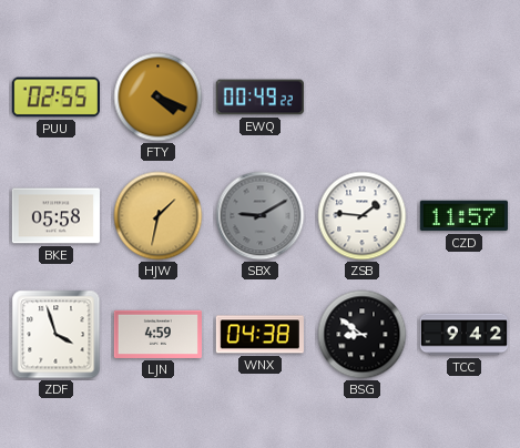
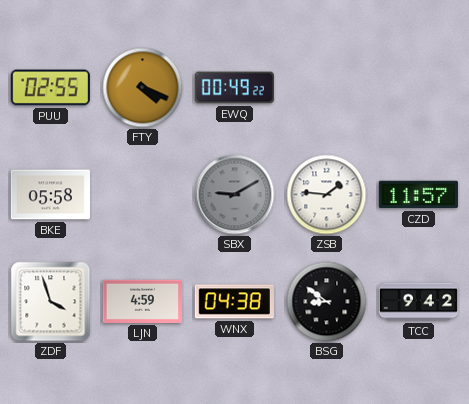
HJW: 1:32 -> none (159, 216)
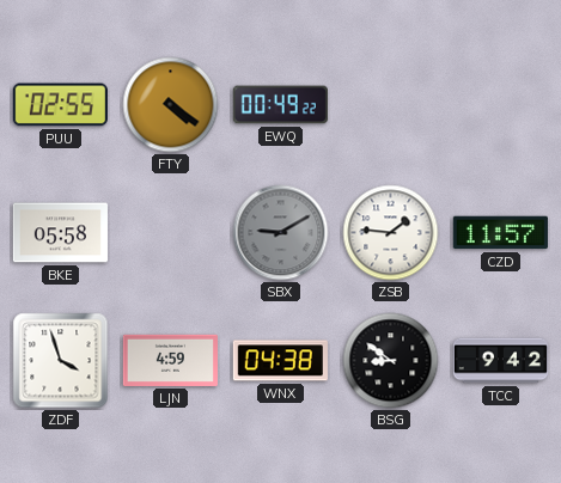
FTY: 4:19 -> 4:21 (171, 105)
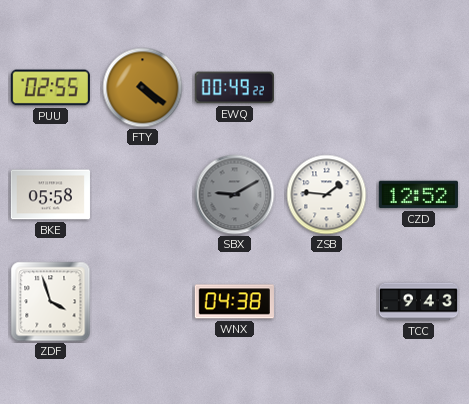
CZD: 11:57 -> 12:52 (418, 195)
LJN: 4:59 -> none (170, 360)
BSG: 8:51 -> none (391, 361)
TCC: 9:42 -> 9:43 (418, 302)
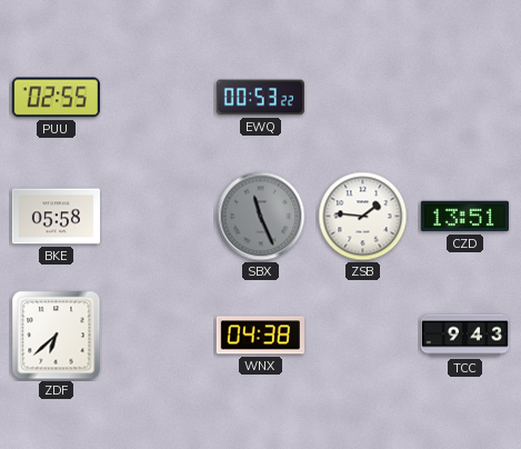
FTY: 4:21 -> none (143, 88)
EWQ: 00:49 -> 00:53 (260, 98)
SBX: 9:10 -> 11:26 (261, 217)
CZD: 12:52 -> 13:51 (464, 217)
ZDF: 3:57 -> 6:38 (57, 336)
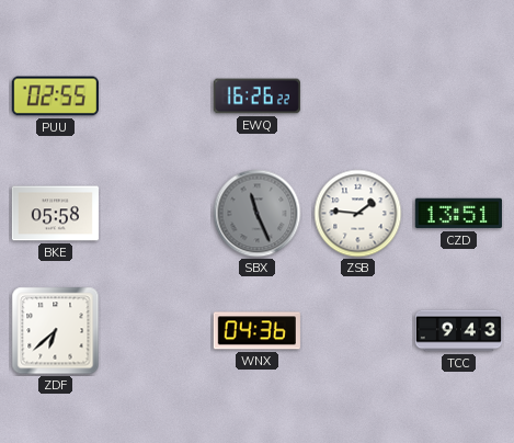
EWQ: 00:53 -> 16:26 (256, 96)
WNX: 04:38 -> 04:36 (256, 331)
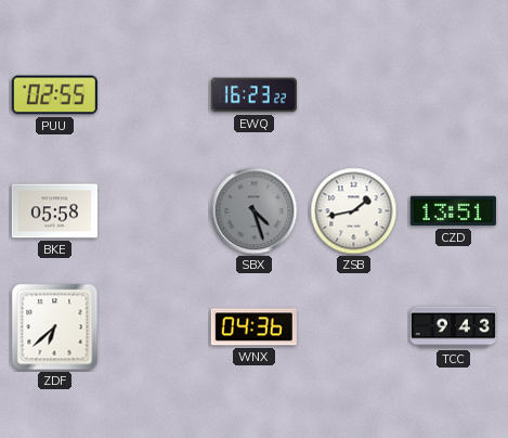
EWQ: 16:26 -> 16:23 (253, 95)
SBX: 11:26 -> 4:27 (255, 211)
ZSB: 1:46 -> 1:43 (354, 211)
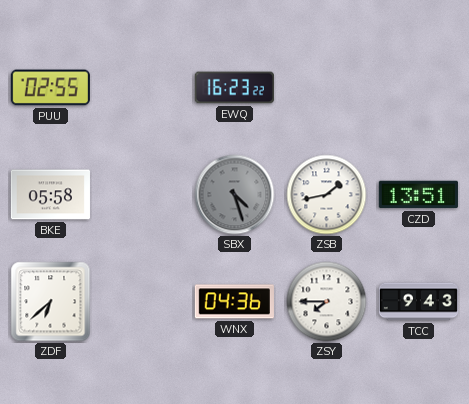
ZSY: none -> 7:45 (327, 302)
